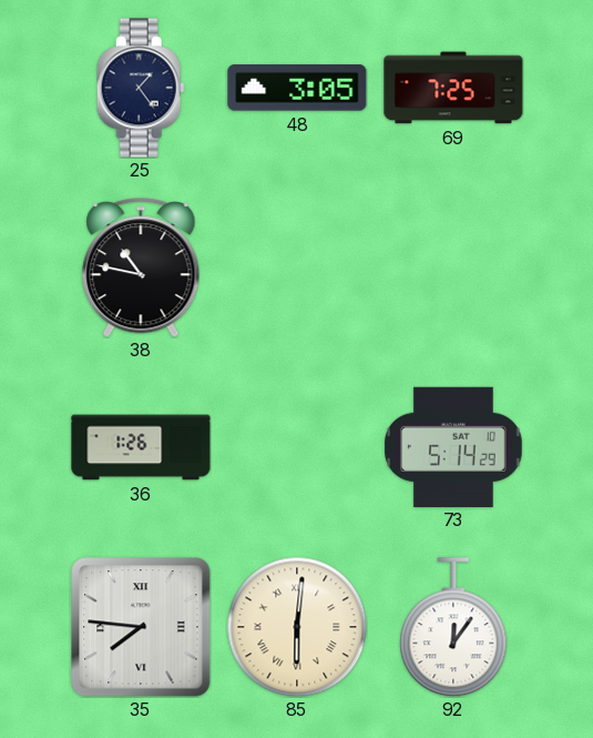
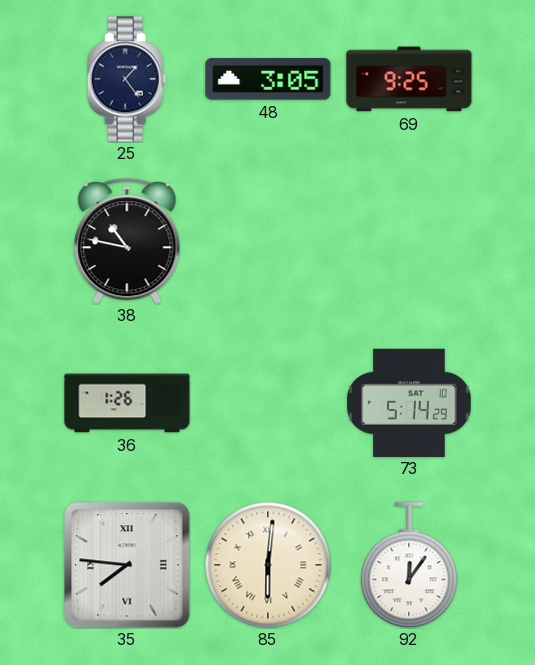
69: 7:25 -> 9:25 (409, 79)
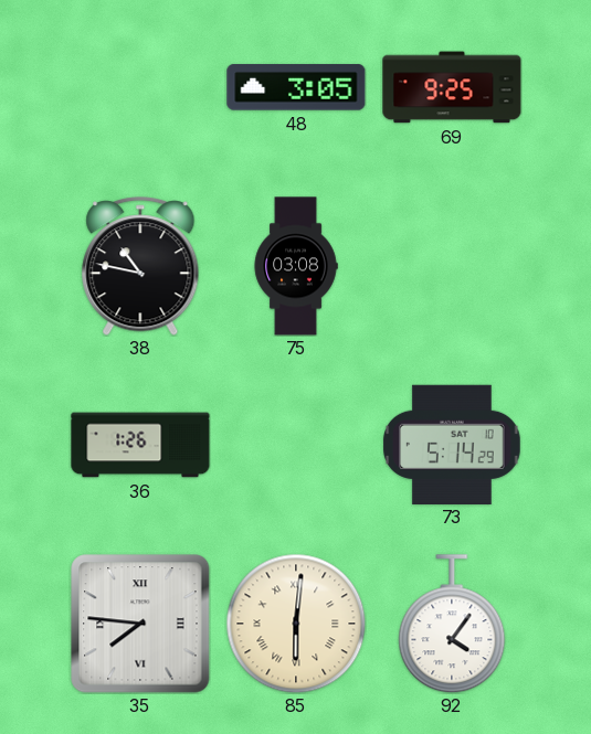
25: 1:24 -> none (127, 79)
75: none -> 03:08 (296, 266)
92: 12:06 -> 4:06 (452, 624)
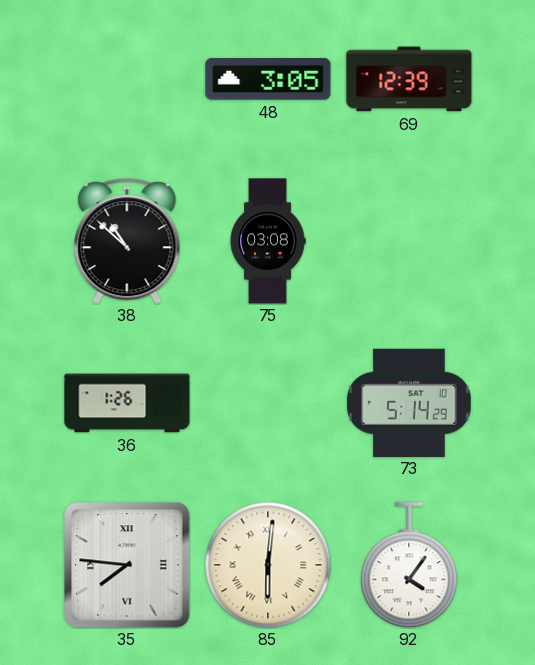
69: 9:25 -> 12:39 (409, 79)
38: 10:47 -> 10:52 (127, 241)
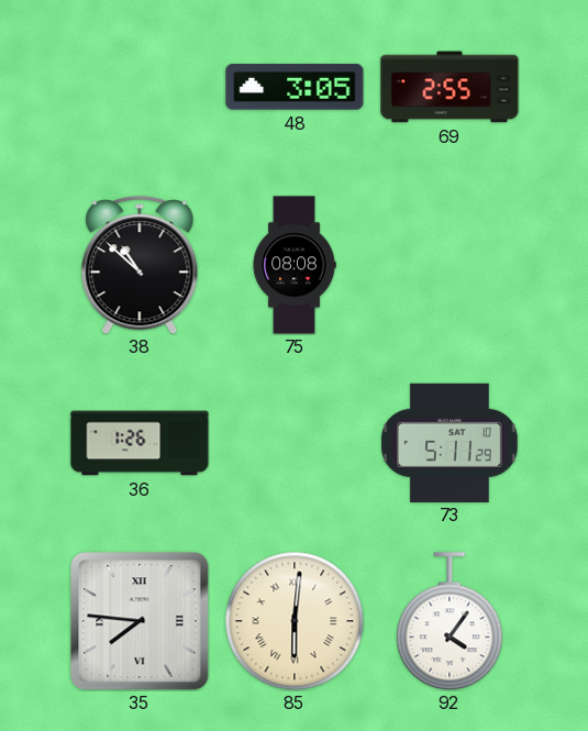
69: 12:39 -> 2:55 (450, 87)
75: 03:08 -> 08:08 (295, 265)
73: 5:14 -> 5:11 (450, 442)
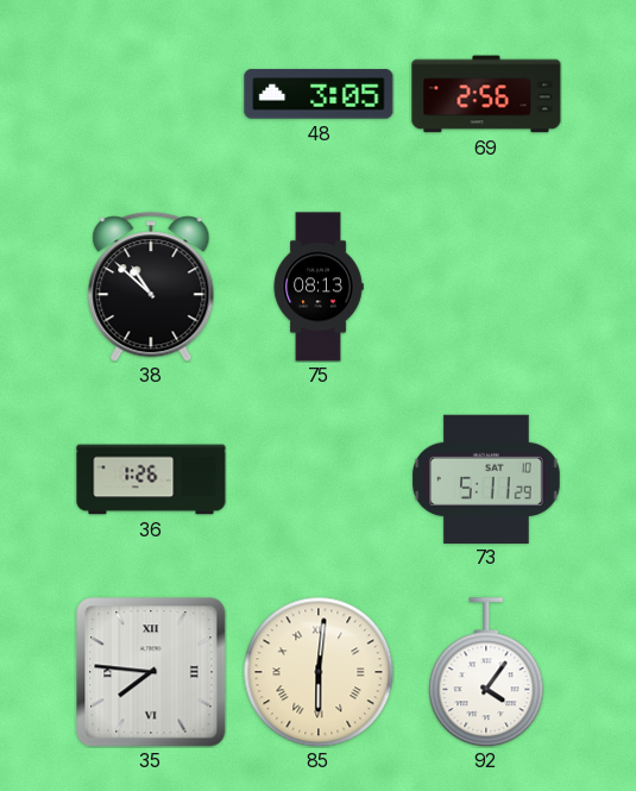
69: 2:55 -> 2:56 (486, 94)
75: 08:08 -> 08:13 (319, 287)
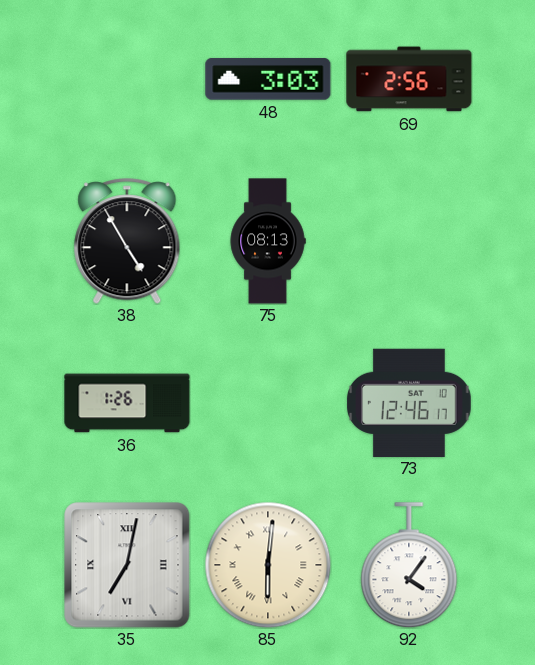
48: 3:05 -> 3:03 (268, 79)
38: 10:52 -> 4:55 (127, 241)
73: 5:11 -> 12:46 (409, 402)
35: 7:46 -> 7:02 (127, 565)
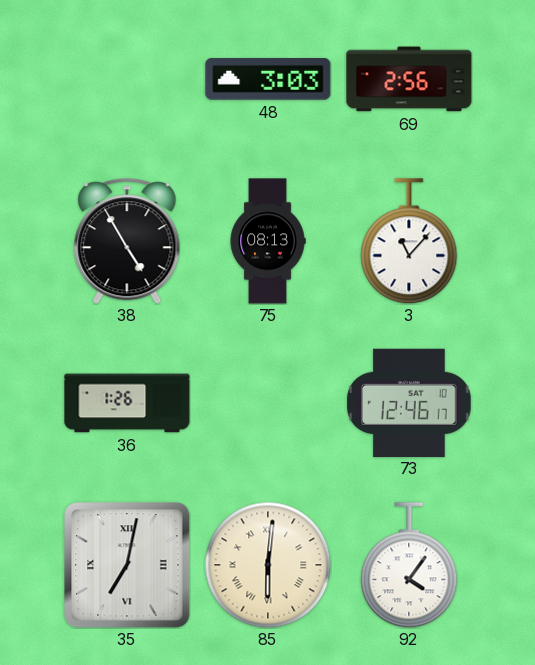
3: none -> 11:07 (409, 241)
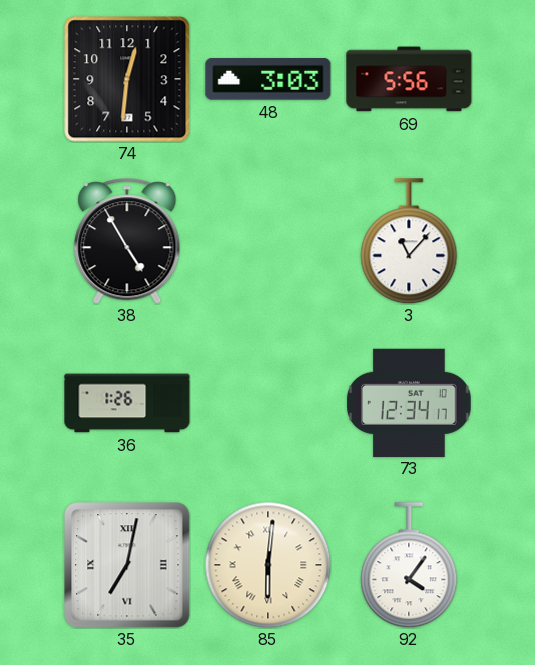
74: none -> 12:31 (127, 79)
69: 2:56 -> 5:56 (409, 79)
75: 08:13 -> none (268, 241)
73: 12:46 -> 12:34 (409, 402)
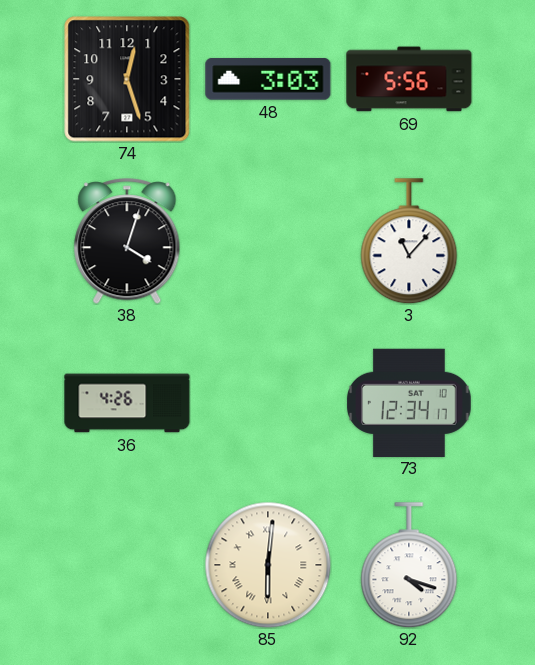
74: 12:31 -> 12:27 (127, 79)
38: 4:55 -> 4:03 (127, 241)
36: 1:26 -> 4:26 (127, 403)
35: 7:02 -> none (127, 565)
92: 4:06 -> 4:18 (409, 565)
